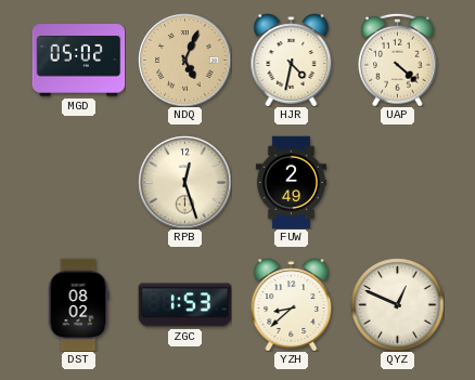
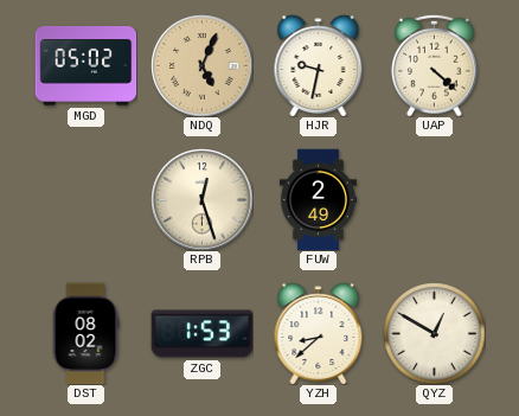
HJR: 4:32 -> 9:32 (319, 65)
QYZ: 12:49 -> 12:50 (434, 333)
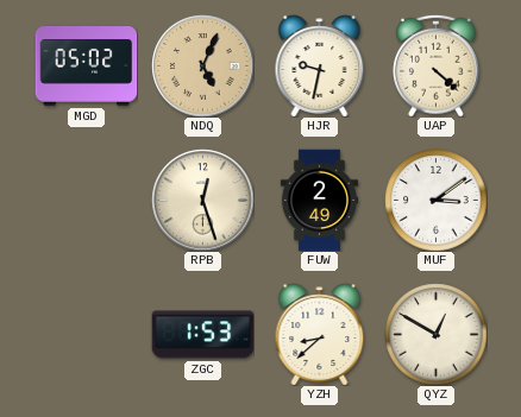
MUF: none -> 3:09 (435, 200)
DST: 08:02 -> none (85, 333)
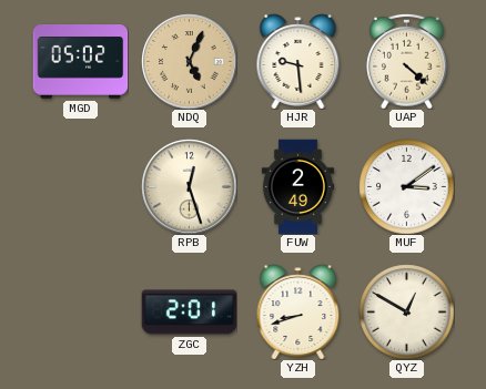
HJR: 9:32 -> 9:29 (298, 61)
ZGC: 1:53 -> 2:01 (189, 313)
YZH: 8:38 -> 8:42 (298, 311)
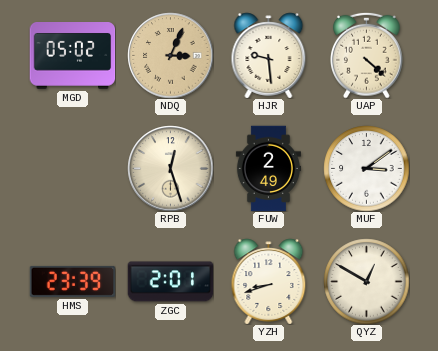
NDQ: 5:04 -> 3:04 (170, 55)
HMS: none -> 23:39 (72, 281)
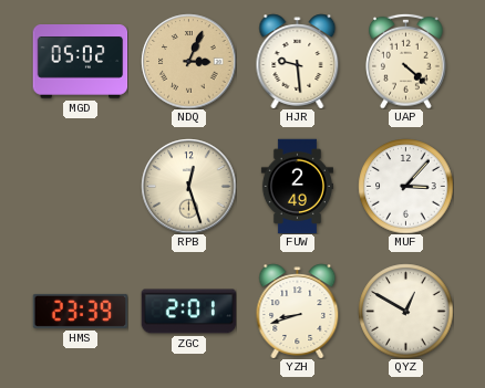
MUF: 3:09 -> 3:07 (405, 186)
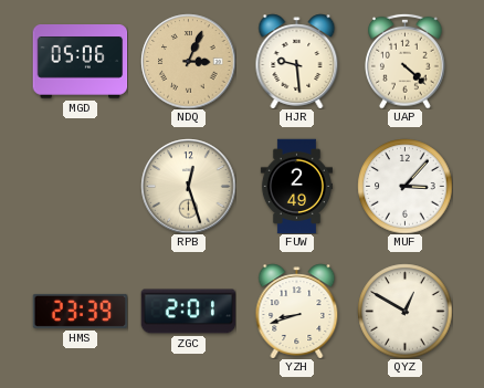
MGD: 05:02 -> 05:06 (80, 62)
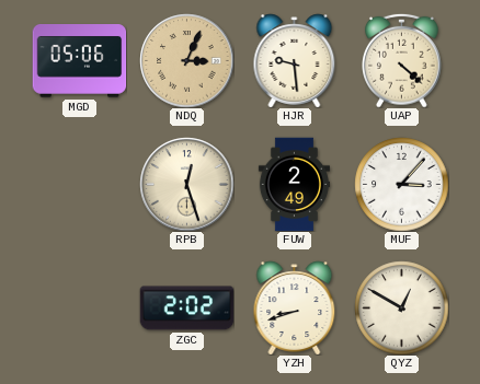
HMS: 23:39 -> none (80, 311)
ZGC: 2:01 -> 2:02 (186, 309)
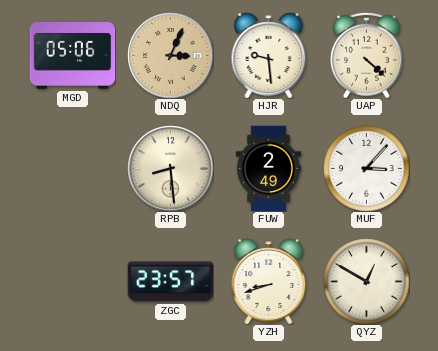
RPB: 12:27 -> 8:29 (170, 168)
ZGC: 2:02 -> 23:57 (170, 282)
